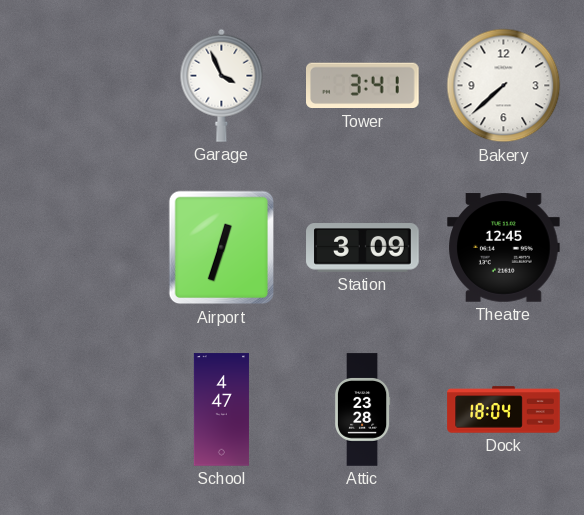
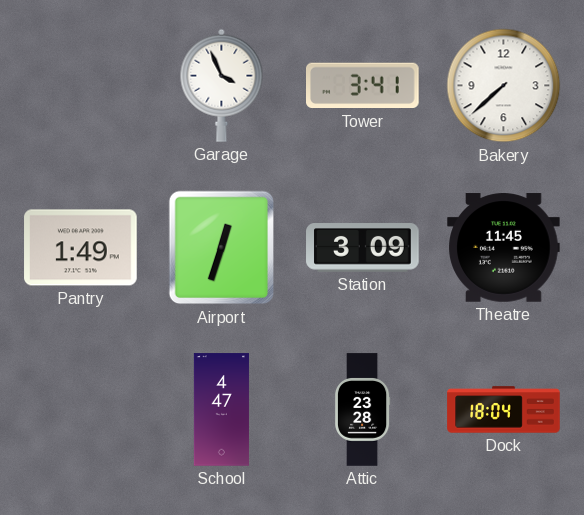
Pantry: none -> 1:49 (81, 248)
Theatre: 12:45 -> 11:45 (504, 248)
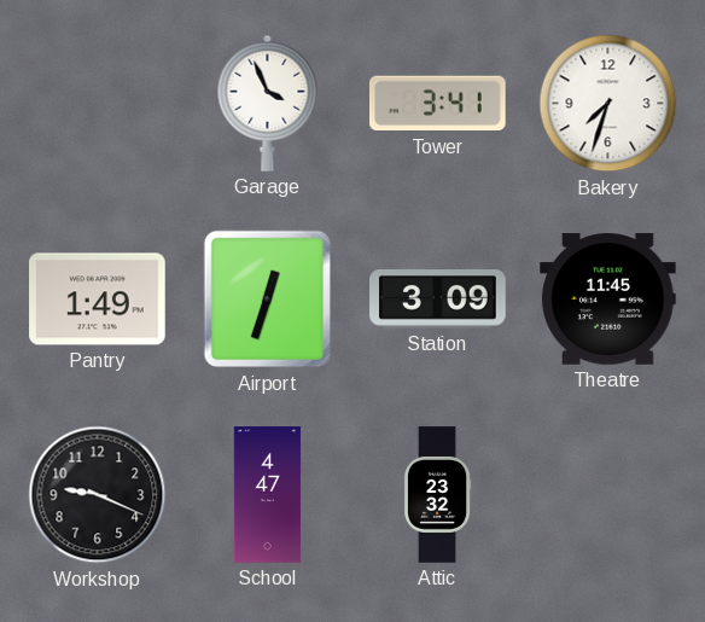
Bakery: 7:38 -> 7:33 (608, 104)
Workshop: none -> 9:19 (98, 495)
Attic: 23:28 -> 23:32 (437, 495)
Dock: 18:04 -> none (504, 410)
